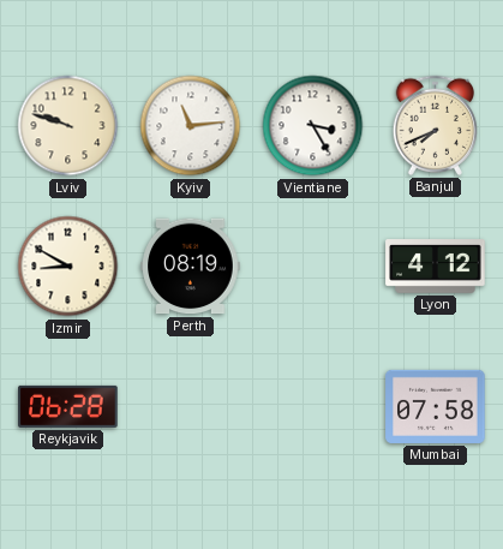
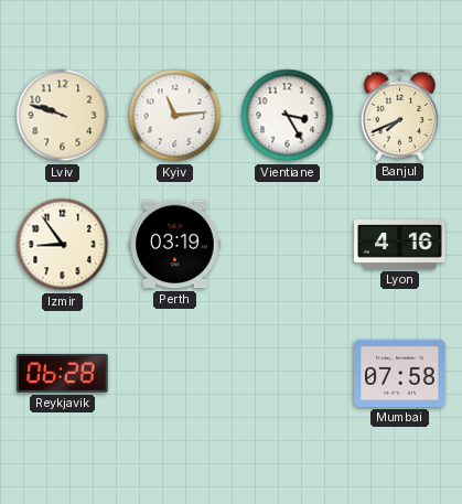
Izmir: 8:50 -> 8:54 (63, 245)
Perth: 08:19 -> 03:19 (175, 245)
Lyon: 4:12 -> 4:16 (400, 245)
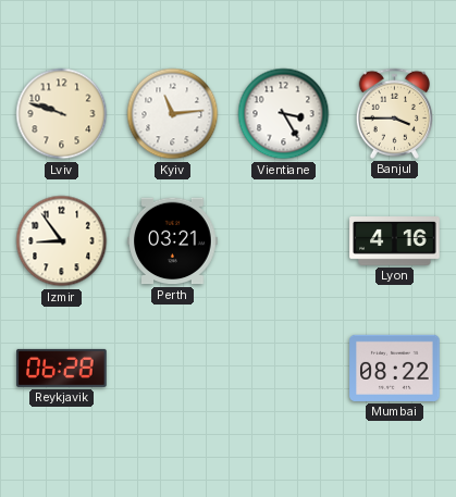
Banjul: 7:41 -> 3:45 (395, 113)
Perth: 03:19 -> 03:21 (173, 241)
Mumbai: 07:58 -> 08:22 (395, 368)
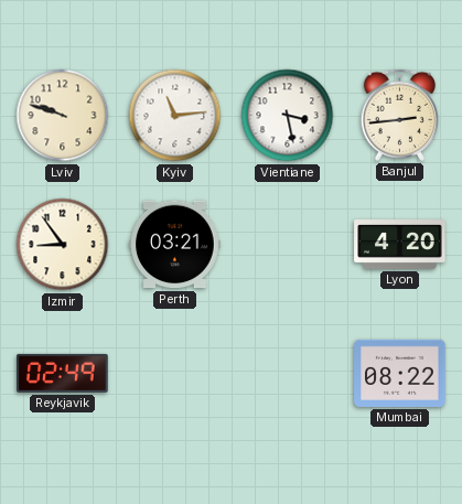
Vientiane: 3:25 -> 3:28 (288, 116)
Banjul: 3:45 -> 2:44 (400, 115)
Lyon: 4:16 -> 4:20 (400, 245)
Reykjavik: 06:28 -> 02:49 (63, 373)
